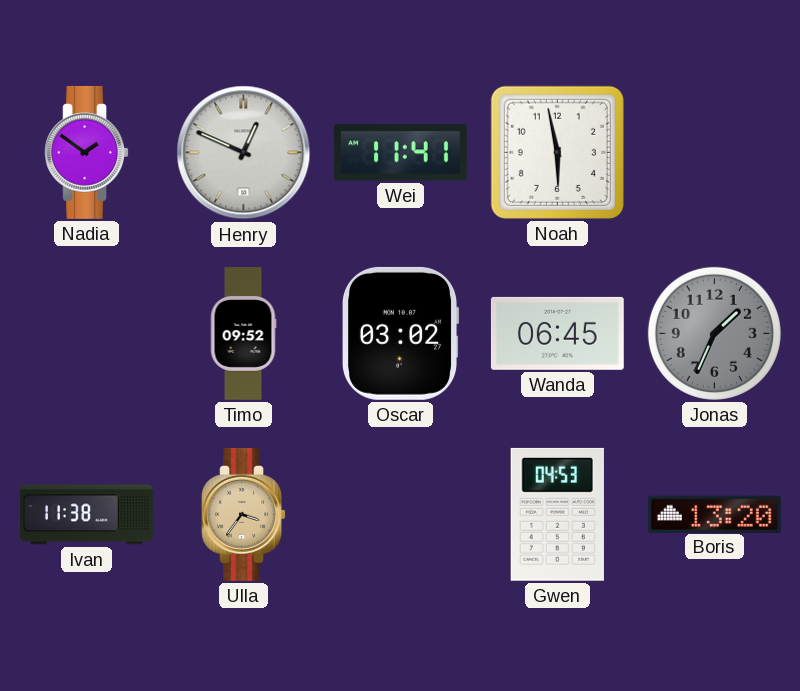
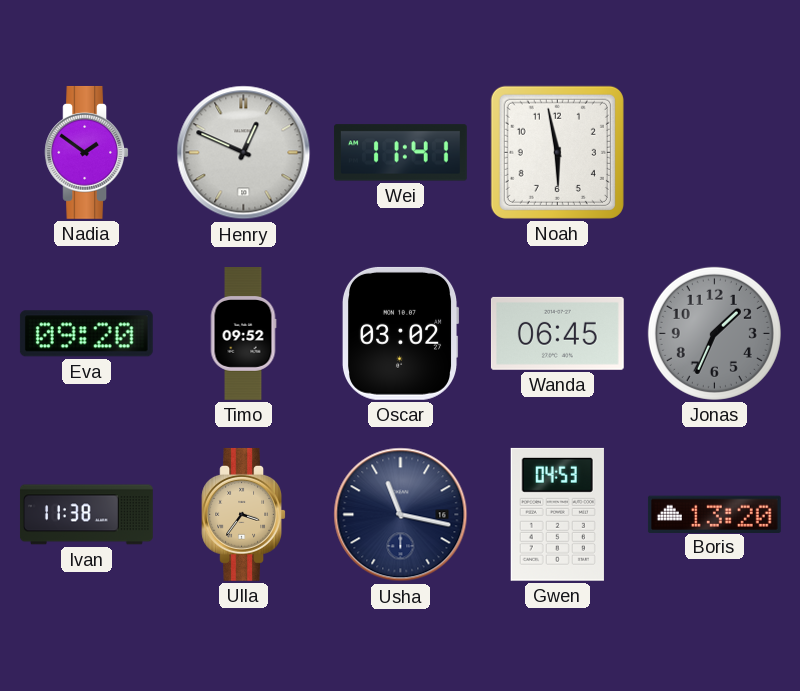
Eva: none -> 09:20 (86, 334)
Usha: none -> 11:17 (401, 515)
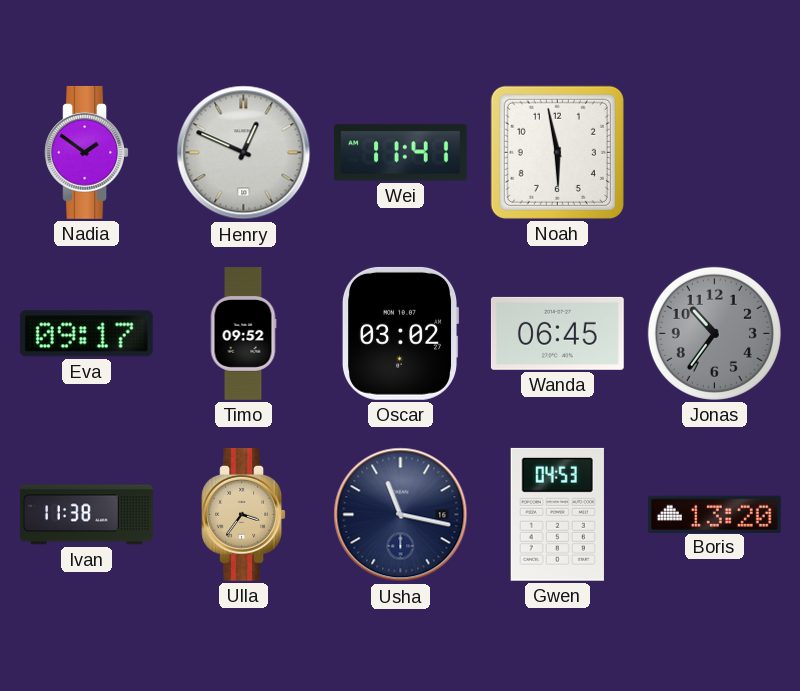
Eva: 09:20 -> 09:17 (86, 334)
Jonas: 1:34 -> 10:36 (714, 333)
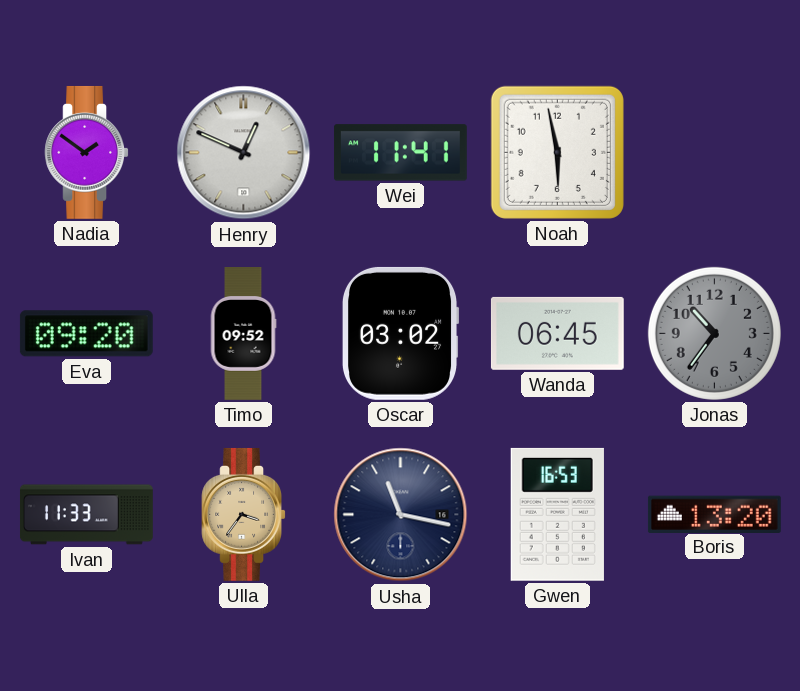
Eva: 09:17 -> 09:20 (86, 334)
Ivan: 11:38 -> 11:33 (86, 515)
Gwen: 04:53 -> 16:53 (557, 514)
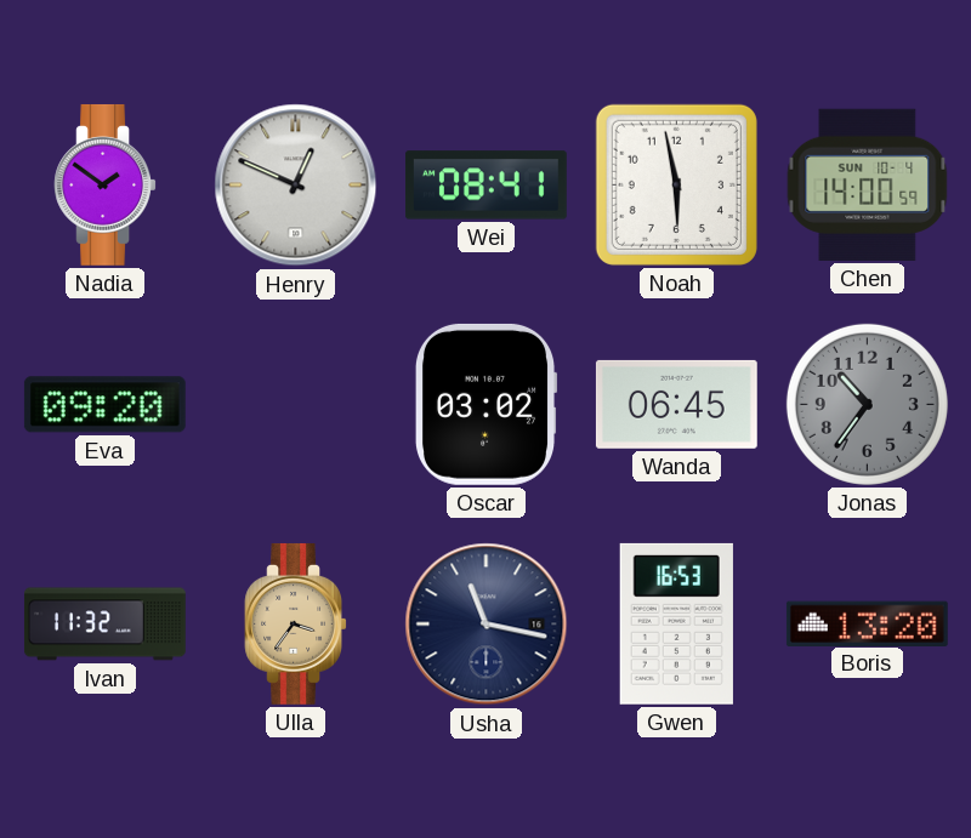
Wei: 11:41 -> 08:41 (486, 186)
Chen: none -> 14:00 (868, 184)
Timo: 09:52 -> none (243, 334)
Ivan: 11:33 -> 11:32 (104, 625)
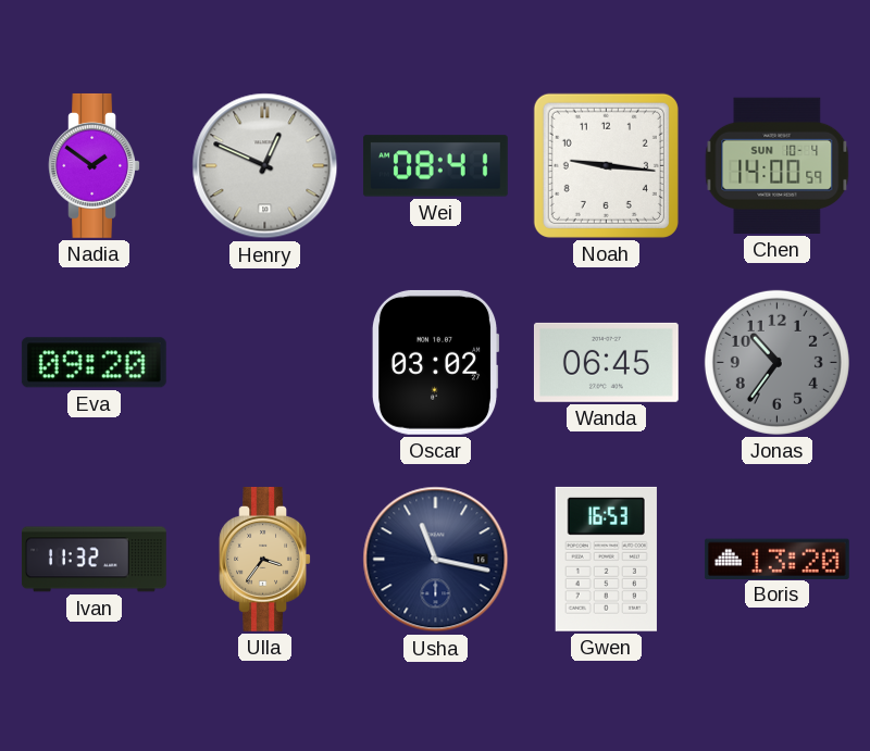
Noah: 5:58 -> 9:16 (606, 165)
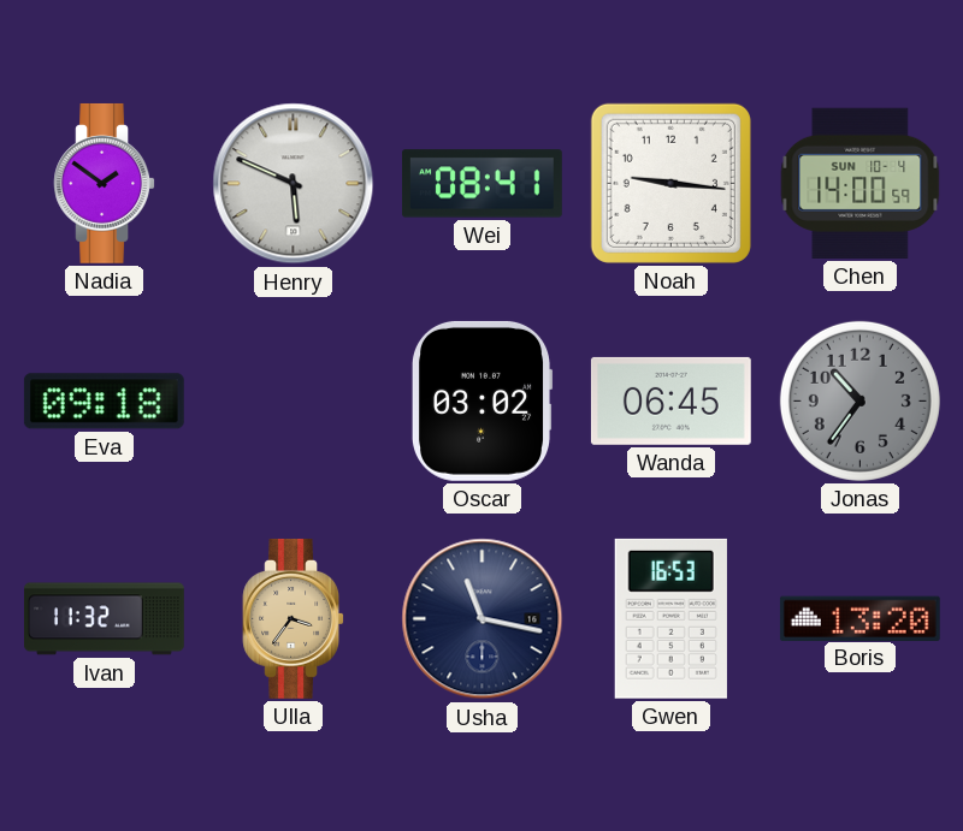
Henry: 12:49 -> 5:49 (294, 184)
Eva: 09:20 -> 09:18 (104, 402)
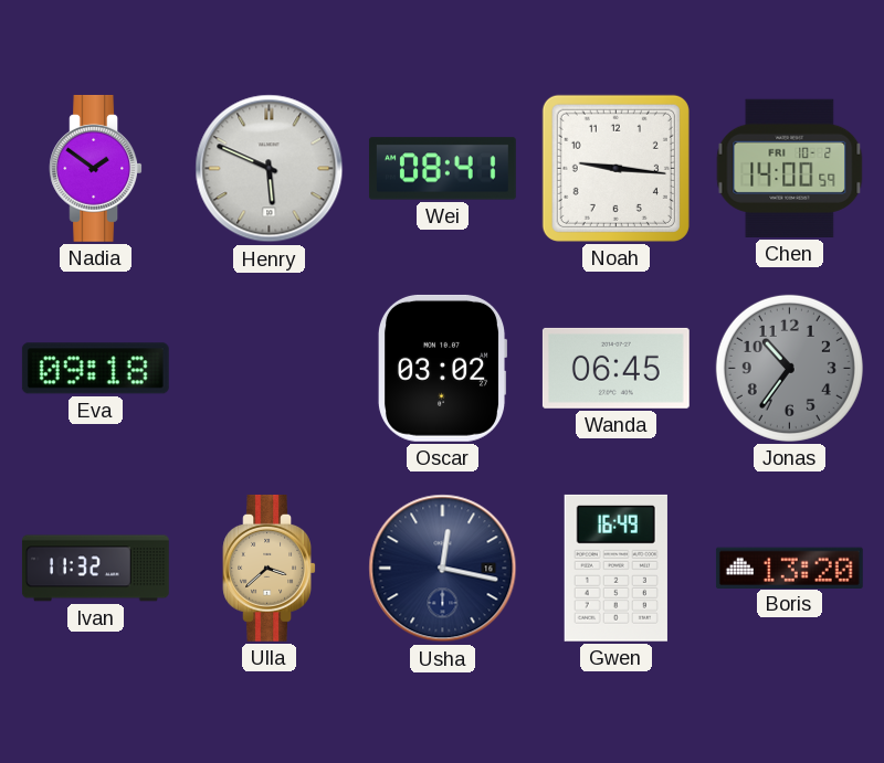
Chen date: SUN 10-4 -> FRI 10-2 (790, 168)
Ulla: 3:36 -> 3:38 (269, 568)
Usha: 11:17 -> 12:17 (443, 569)
Gwen: 16:53 -> 16:49 (615, 568)
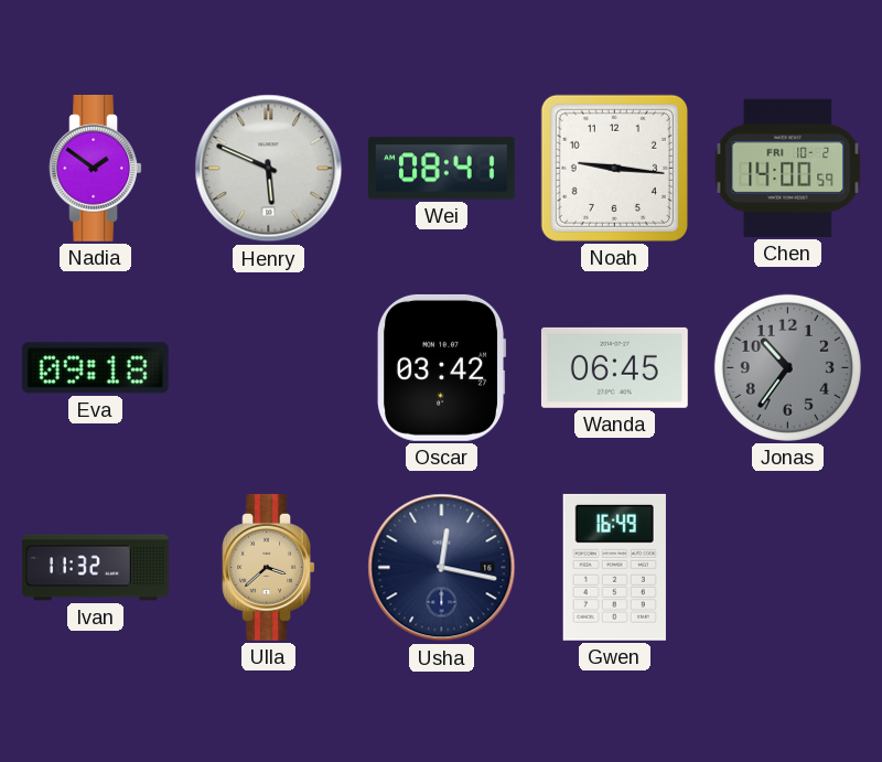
Oscar: 03:02 -> 03:42 (441, 367)
Boris: 13:20 -> none (789, 568)
